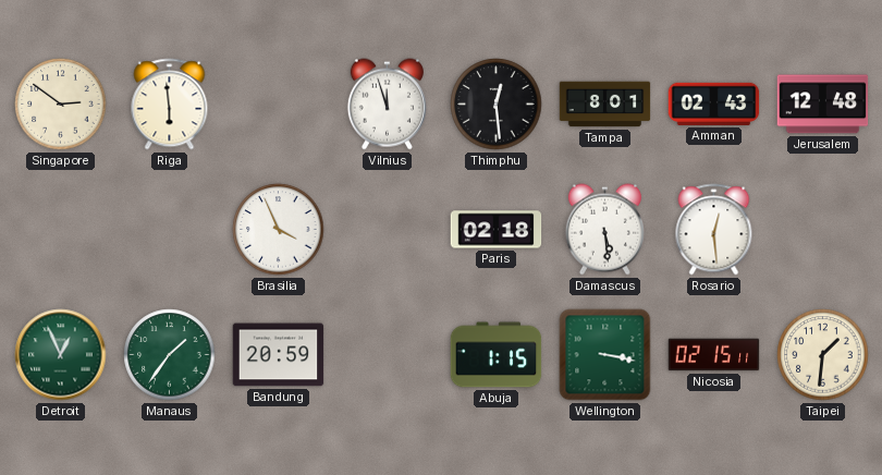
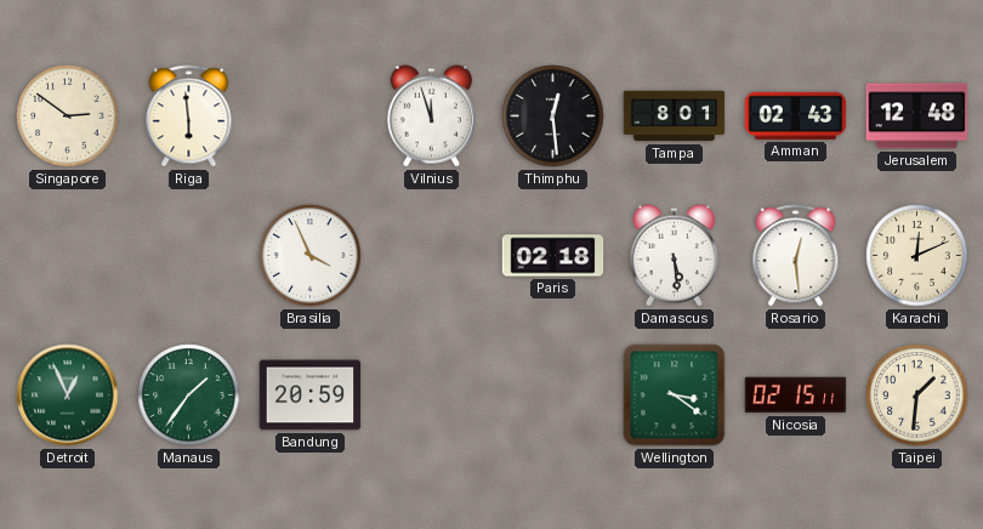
Karachi: none -> 12:11 (917, 256)
Abuja: 1:15 -> none (497, 355)
Wellington: 3:17 -> 3:21 (675, 396)
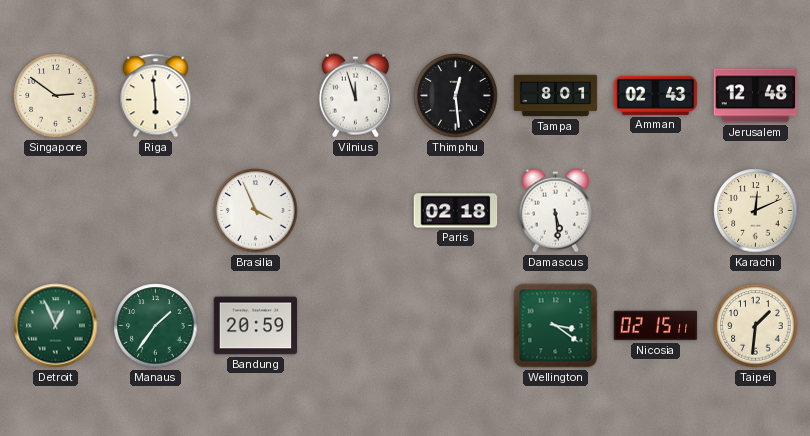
Rosario: 12:29 -> none (796, 256)
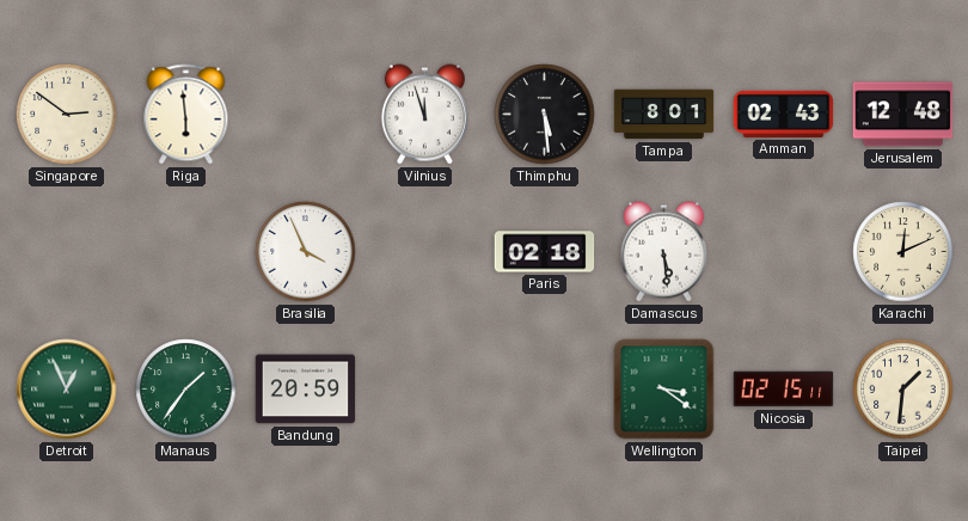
Thimphu: 12:29 -> 5:29 (545, 115)
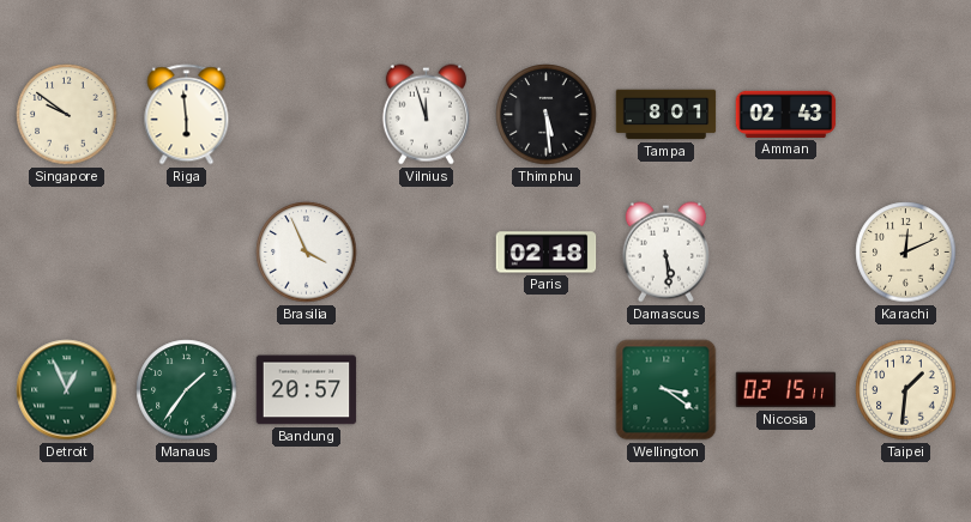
Singapore: 2:51 -> 9:51 (67, 115)
Jerusalem: 12:48 -> none (903, 115)
Bandung: 20:59 -> 20:57 (307, 390)
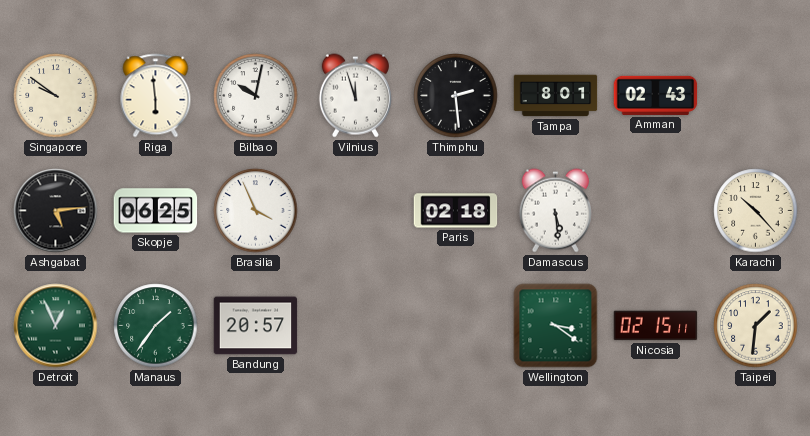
Bilbao: none -> 10:02 (256, 96)
Thimphu: 5:29 -> 2:29 (456, 96)
Ashgabat: none -> 5:14 (56, 211)
Skopje: none -> 06:25 (156, 211)
Karachi: 12:11 -> 10:23 (756, 211)
